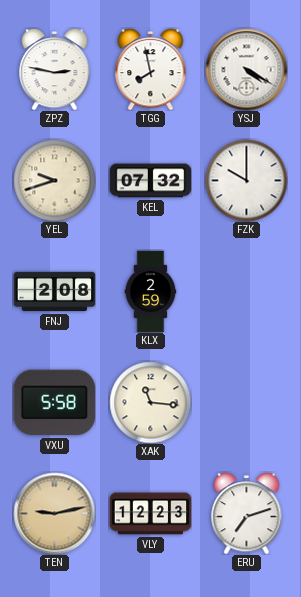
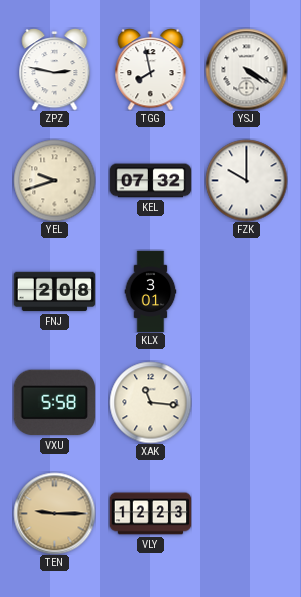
KLX: 2:59 -> 3:01 (151, 291)
TEN: 9:13 -> 9:15 (54, 513)
ERU: 7:12 -> none (247, 514)
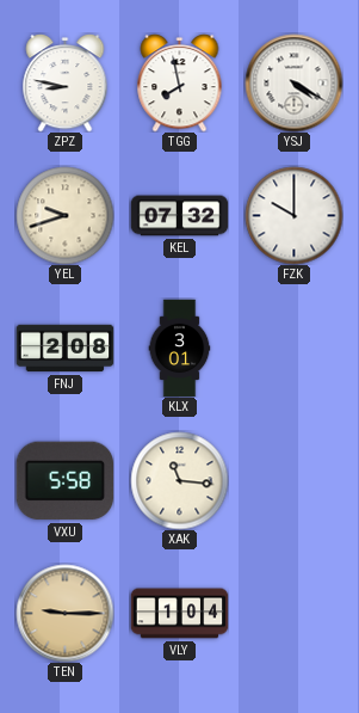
ZPZ: 2:47 -> 8:47 (66, 84)
VLY: 12:23 -> 1:04 (179, 614)
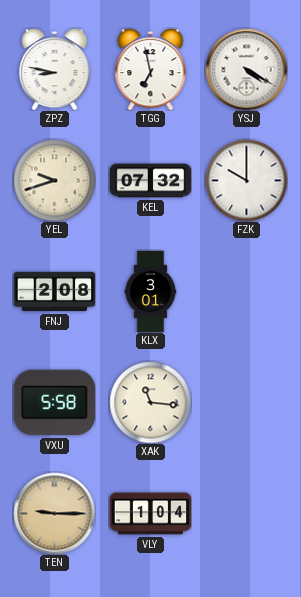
TGG: 7:58 -> 6:58 (151, 70)
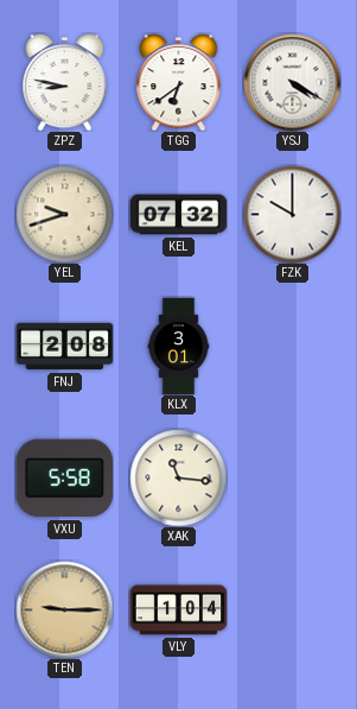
TGG: 6:58 -> 6:39 (179, 83)
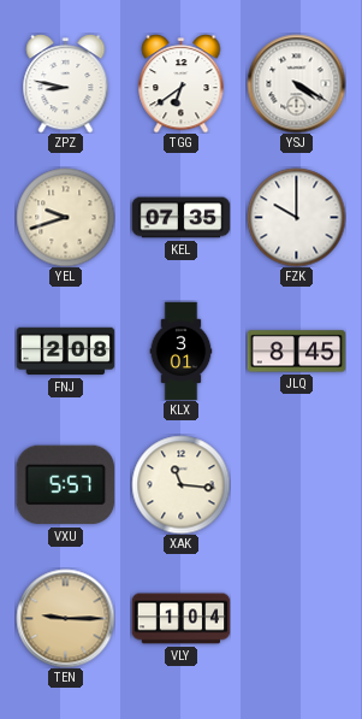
KEL: 07:32 -> 07:35 (180, 218)
JLQ: none -> 8:45 (296, 352)
VXU: 5:58 -> 5:57 (65, 485)
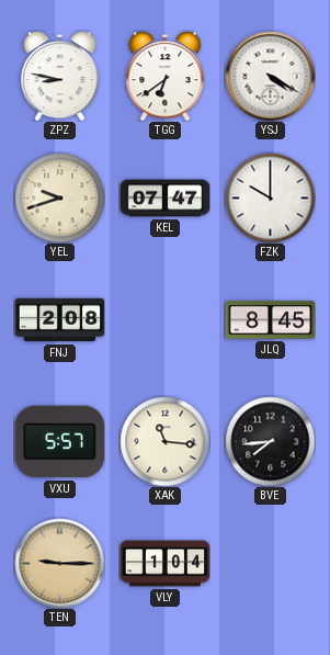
KEL: 07:35 -> 07:47 (164, 199)
KLX: 3:01 -> none (182, 350)
BVE: none -> 7:44 (270, 441)
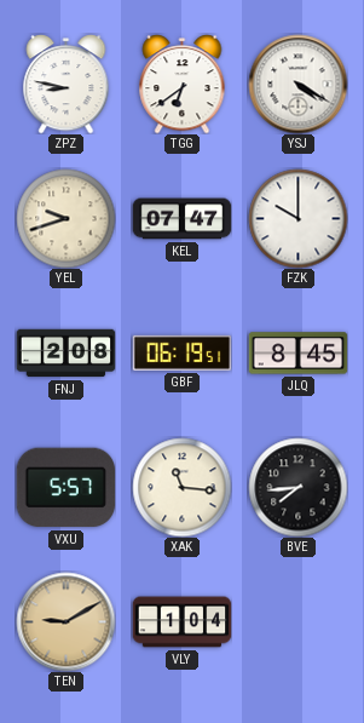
GBF: none -> 06:19 (181, 352)
TEN: 9:15 -> 9:10 (65, 621)
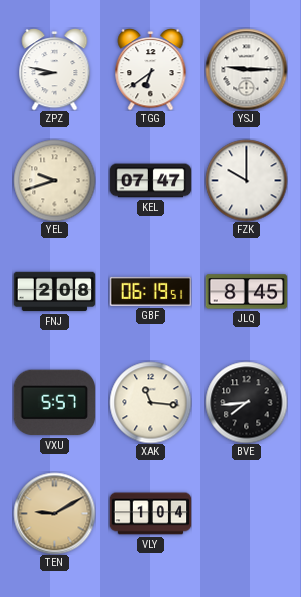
YSJ: 4:20 -> 9:15 (246, 69)
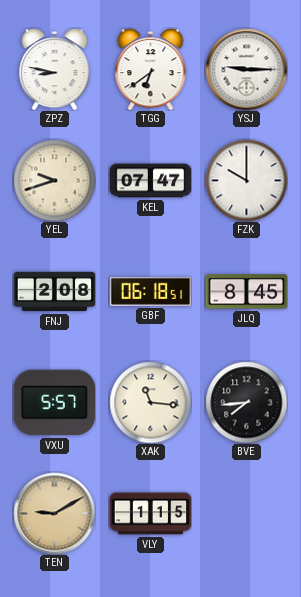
GBF: 06:19 -> 06:18 (150, 291)
VLY: 1:04 -> 1:15 (150, 514)
